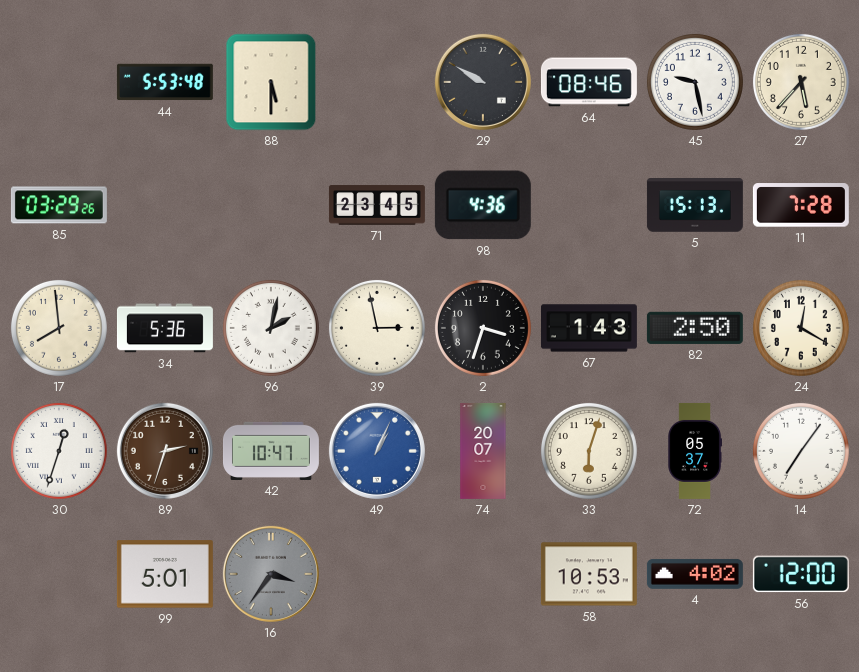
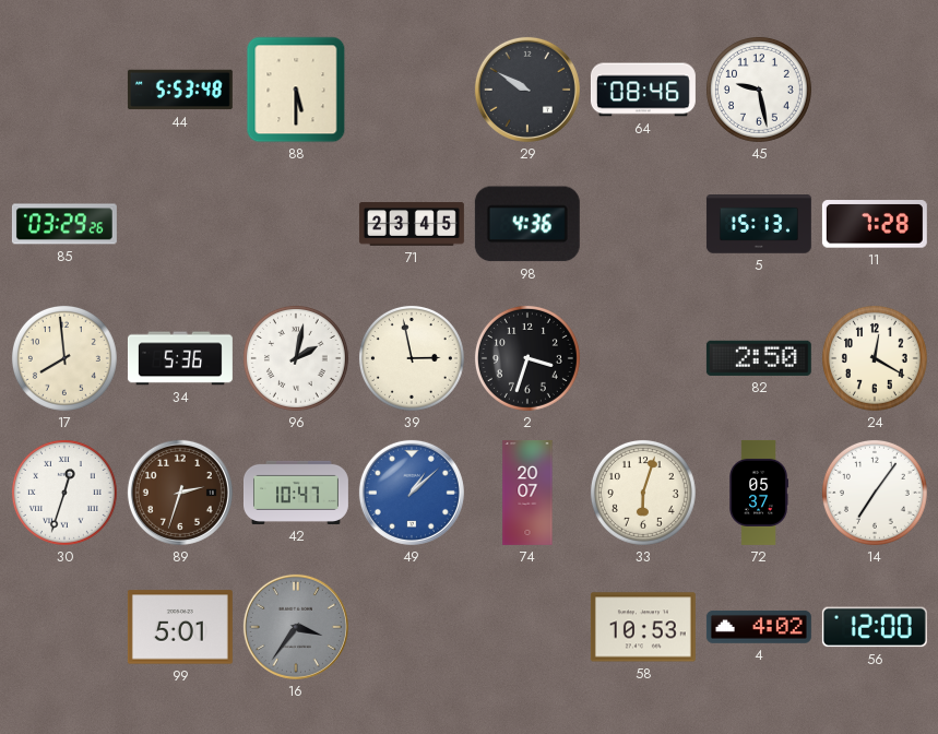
27: 5:37 -> none (801, 82)
67: 1:43 -> none (589, 328)
49: 1:04 -> 1:08 (412, 493)
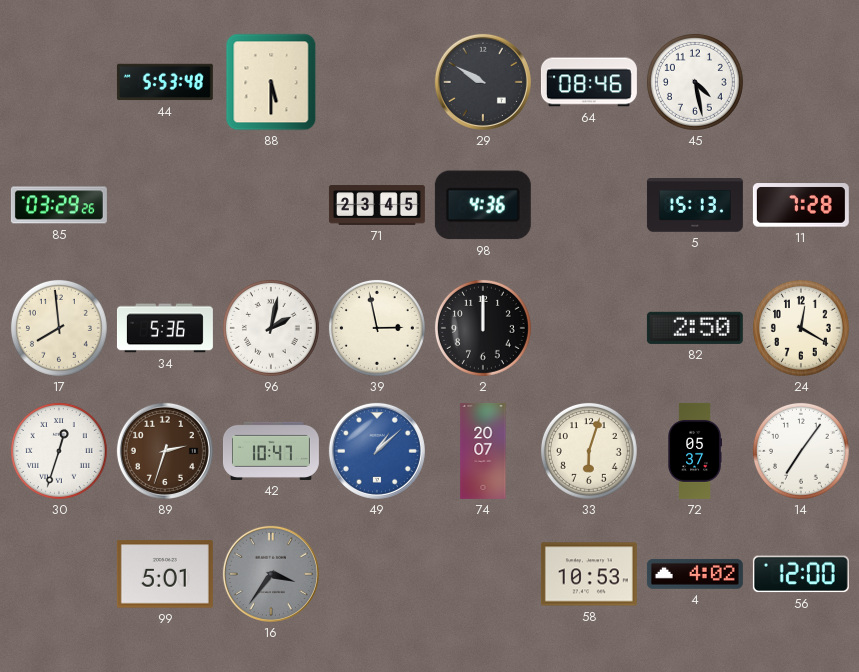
45: 9:28 -> 4:28 (695, 82)
2: 3:33 -> 12:00 (483, 328)
